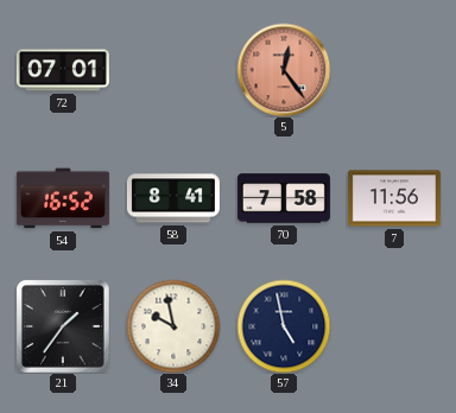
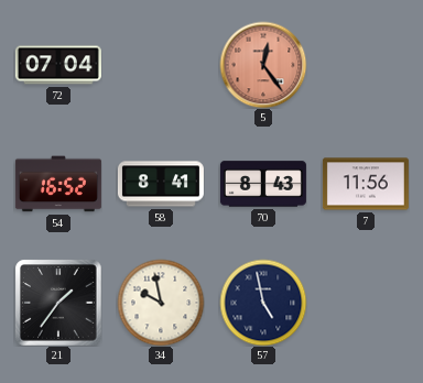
72: 07:01 -> 07:04 (58, 65)
70: 7:58 -> 8:43 (263, 184)
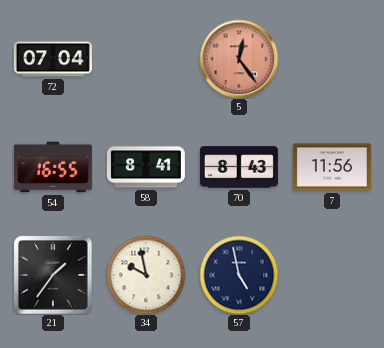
54: 16:52 -> 16:55 (53, 167)
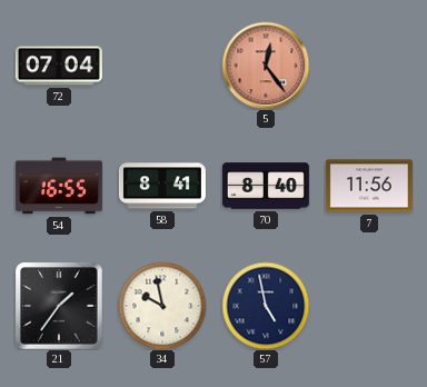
70: 8:43 -> 8:40 (266, 186)
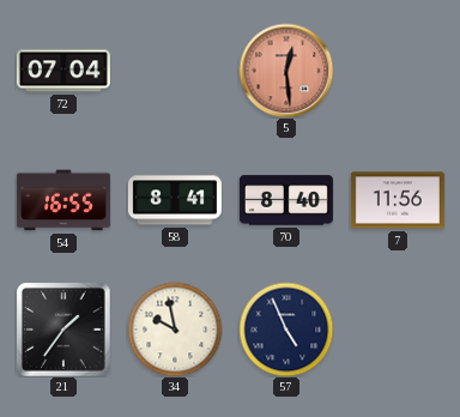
5: 12:24 -> 12:29 (286, 71)
57: 4:58 -> 4:56 (286, 330)
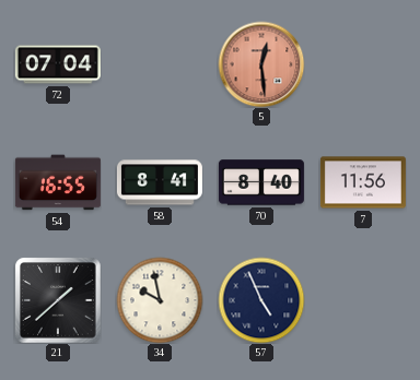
21: 1:36 -> 1:38 (58, 300)
